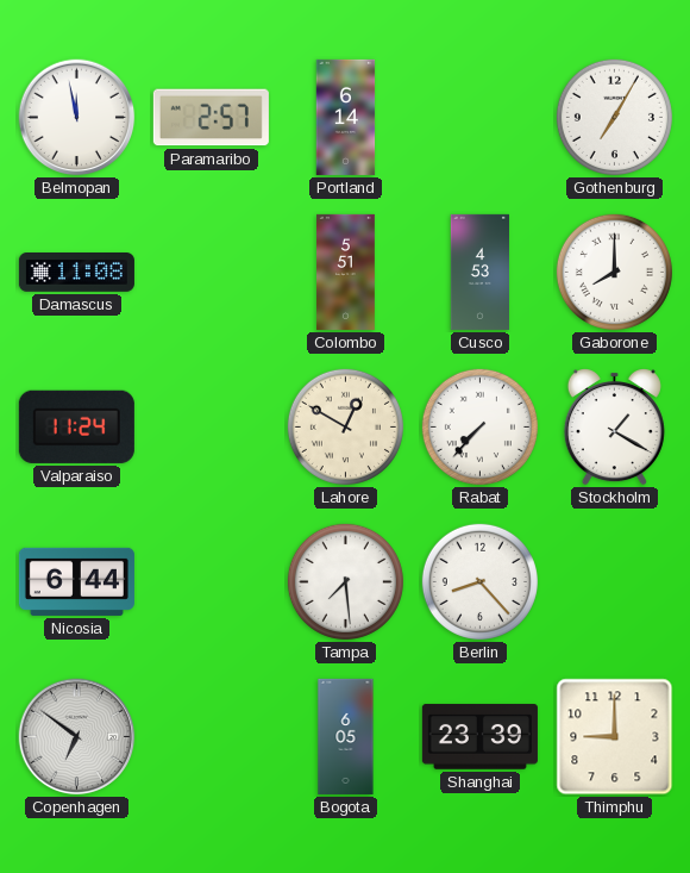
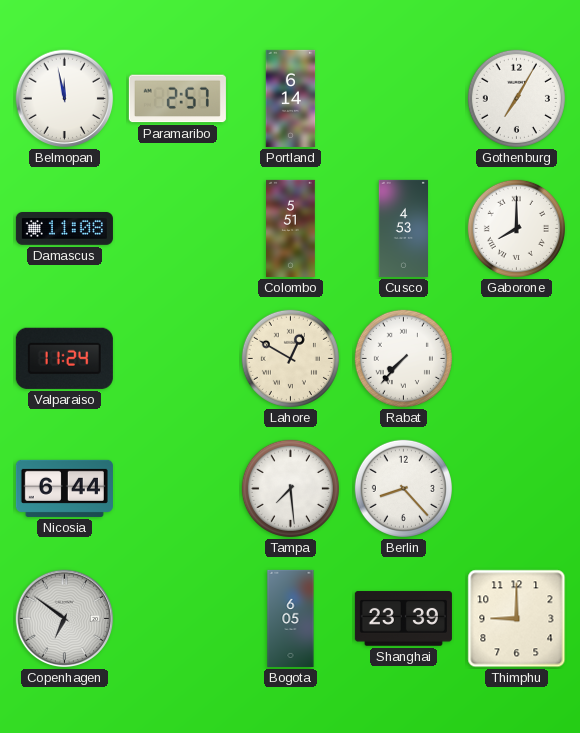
Stockholm: 1:20 -> none (614, 428)
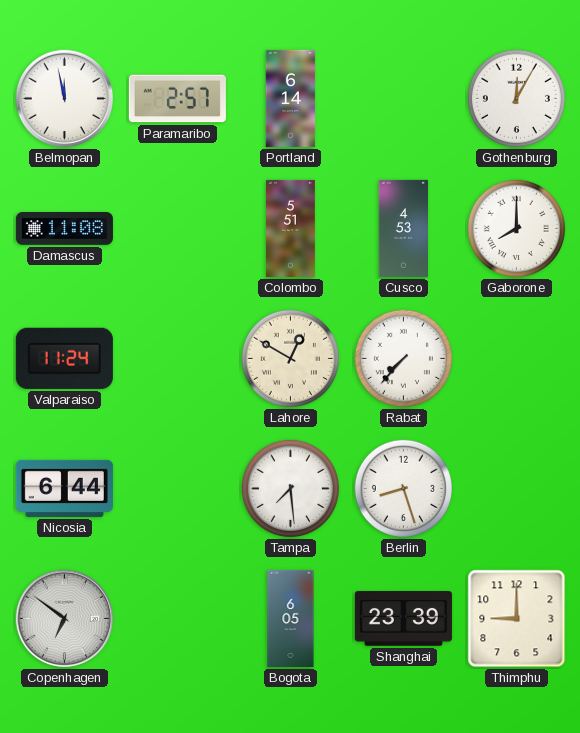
Gothenburg: 7:05 -> 12:05 (516, 98)
Berlin: 8:23 -> 8:27 (403, 488)
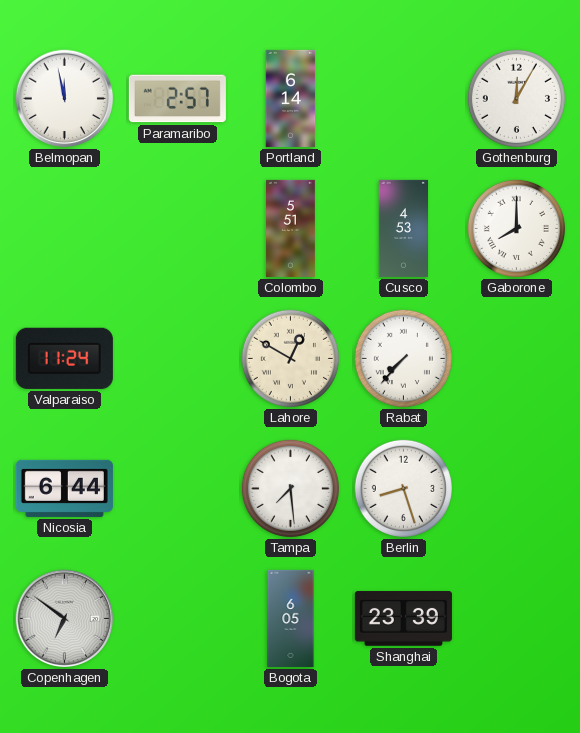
Damascus: 11:08 -> none (64, 229)
Thimphu: 9:00 -> none (517, 619)
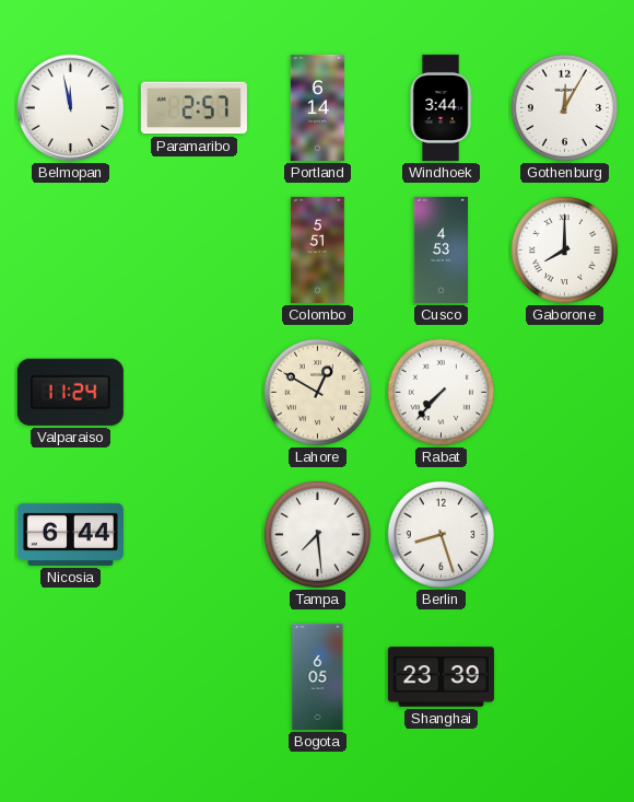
Windhoek: none -> 3:44 (441, 107)
Copenhagen: 6:51 -> none (65, 619)
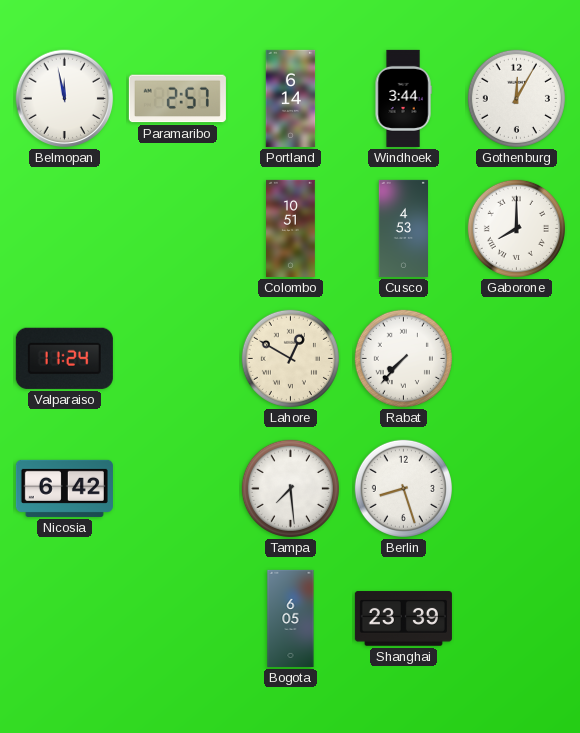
Colombo: 5:51 -> 10:51 (291, 228)
Nicosia: 6:44 -> 6:42 (64, 488)
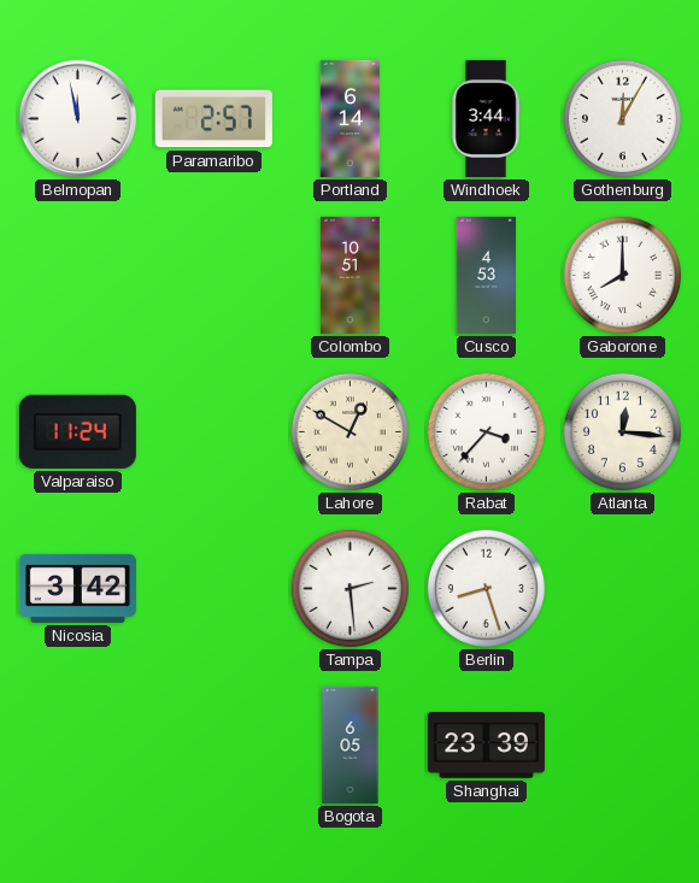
Rabat: 7:37 -> 3:37 (486, 431)
Atlanta: none -> 12:16 (622, 431)
Nicosia: 6:42 -> 3:42 (77, 588)
Tampa: 7:29 -> 2:29 (349, 588)
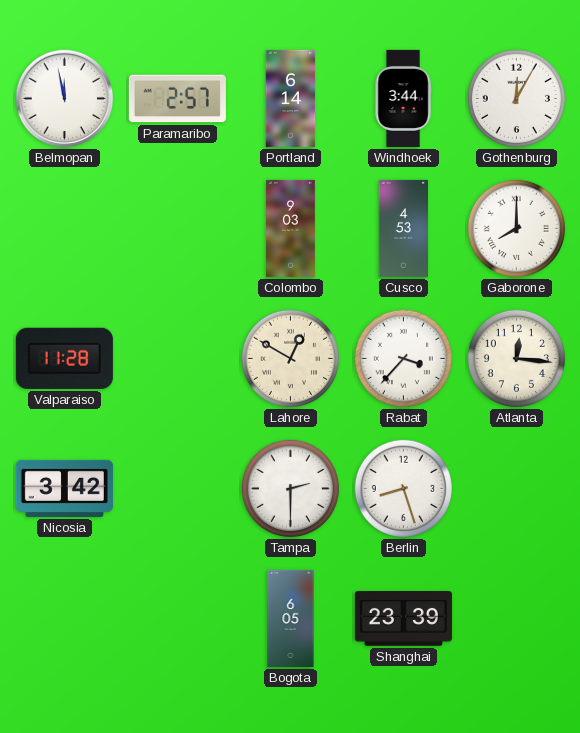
Colombo: 10:51 -> 9:03 (291, 228)
Valparaiso: 11:24 -> 11:28 (64, 358)
Tampa: 2:29 -> 2:30 (290, 488)
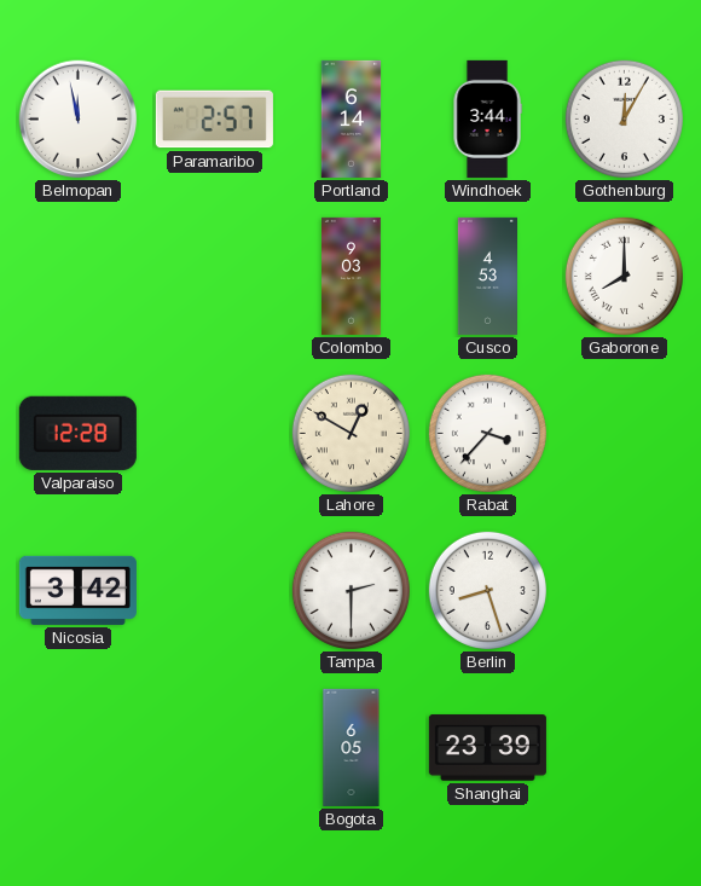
Valparaiso: 11:28 -> 12:28 (77, 433)
Atlanta: 12:16 -> none (516, 358)
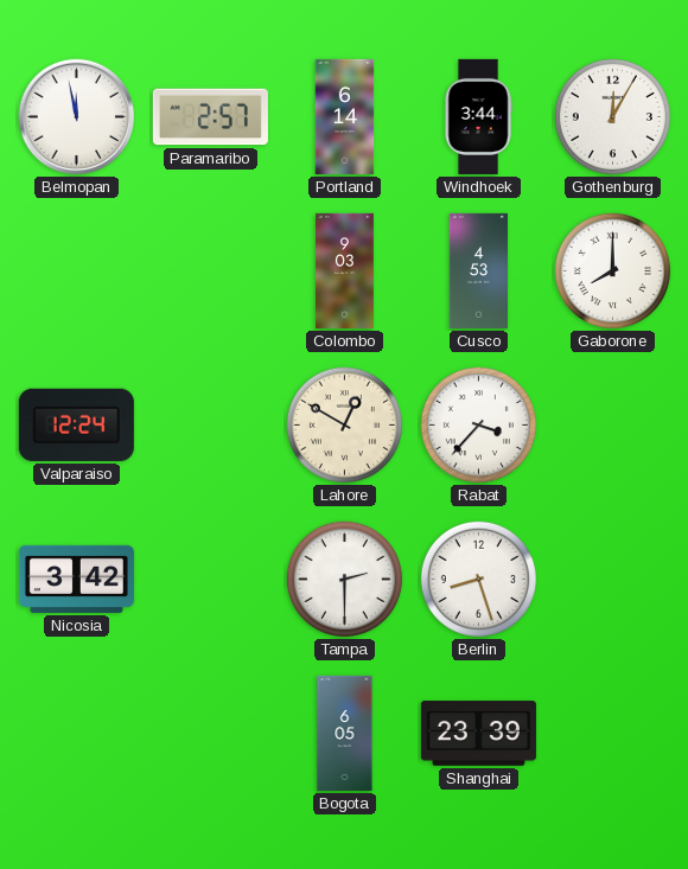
Valparaiso: 12:28 -> 12:24 (76, 424)
